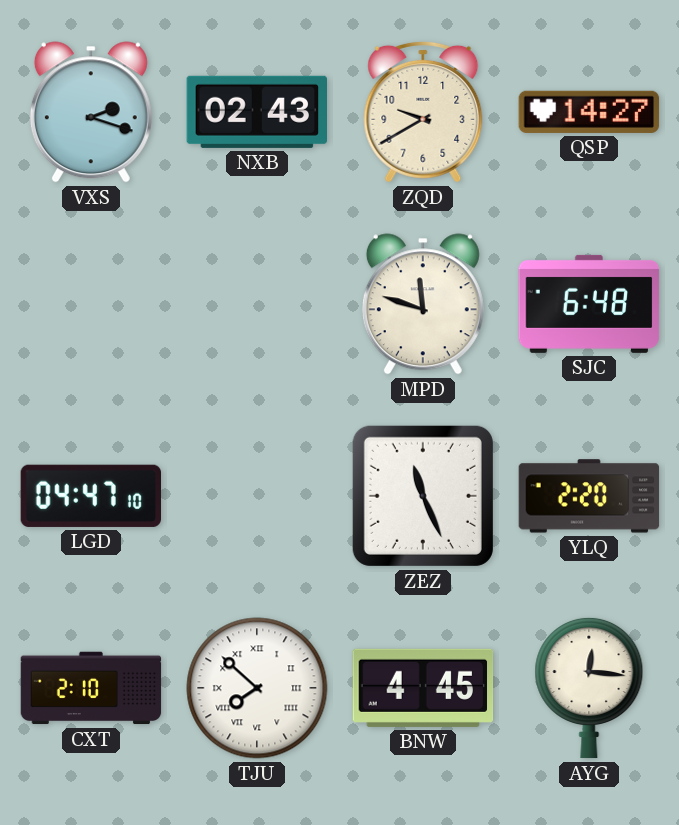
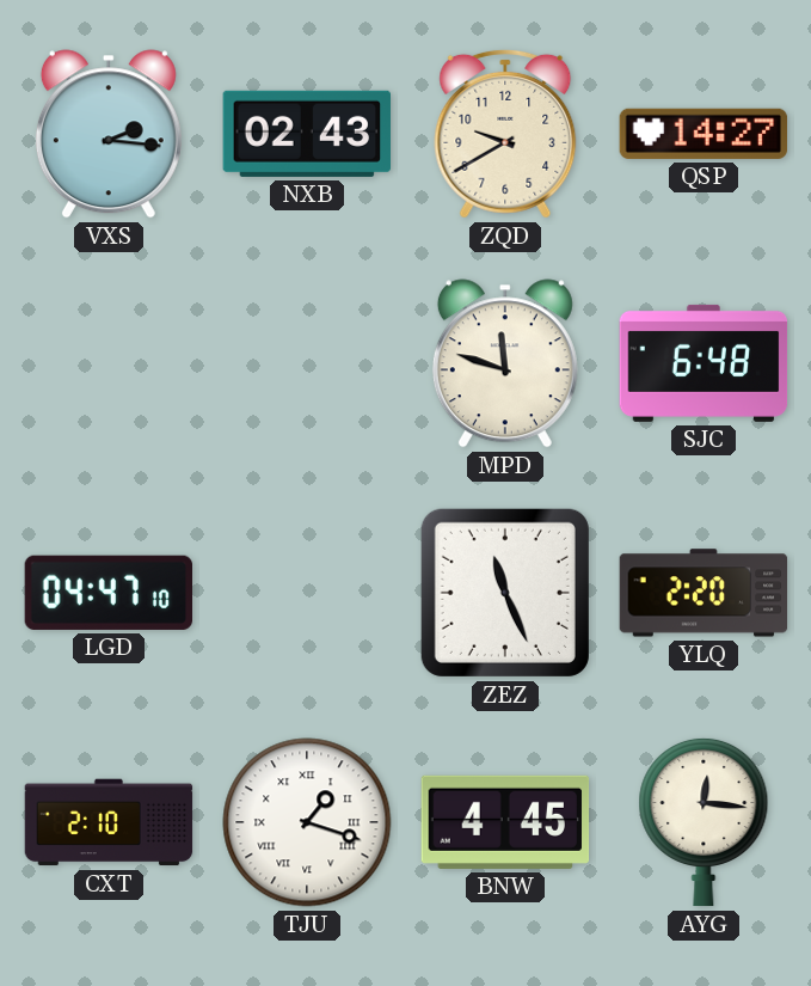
VXS: 2:18 -> 2:16 (109, 134)
TJU: 7:52 -> 1:18 (307, 822)
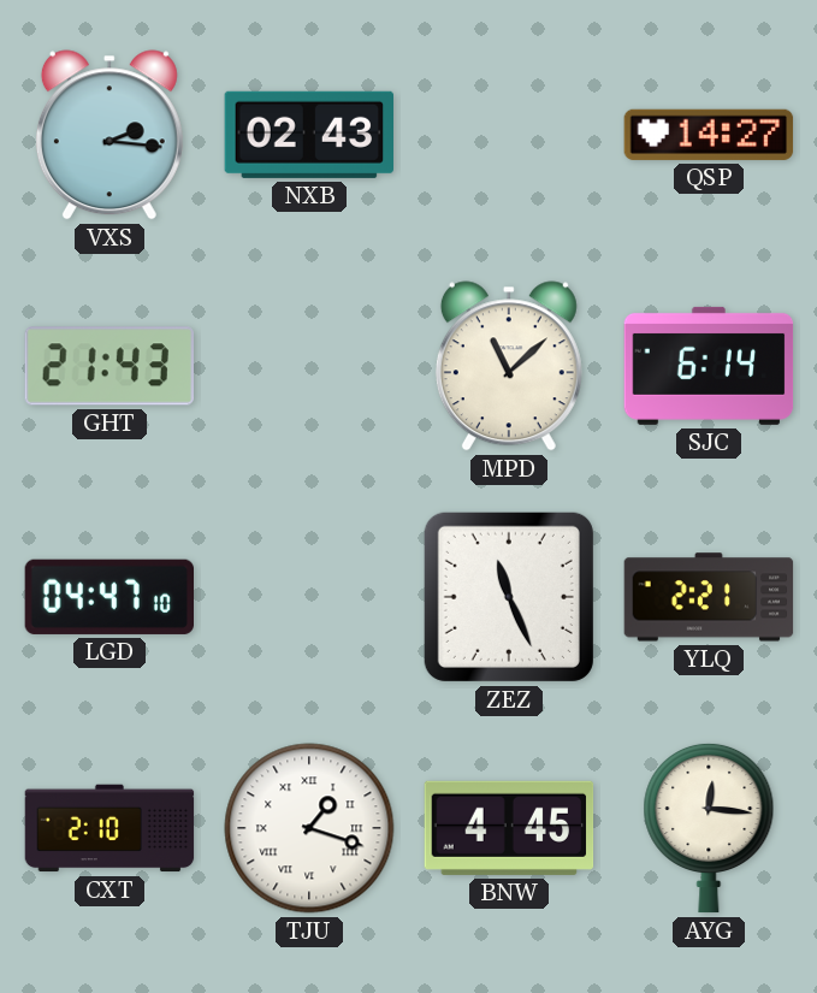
ZQD: 9:40 -> none (505, 134)
GHT: none -> 21:43 (108, 366)
MPD: 11:48 -> 11:08 (509, 366)
SJC: 6:48 -> 6:14 (709, 366)
YLQ: 2:20 -> 2:21 (709, 597)
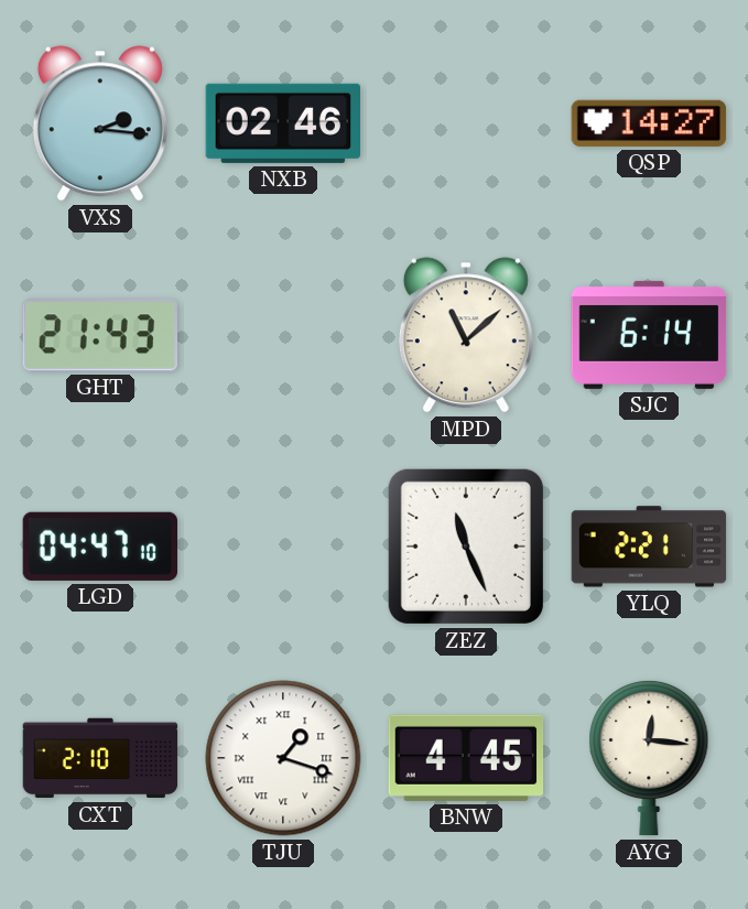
NXB: 02:43 -> 02:46 (283, 123)
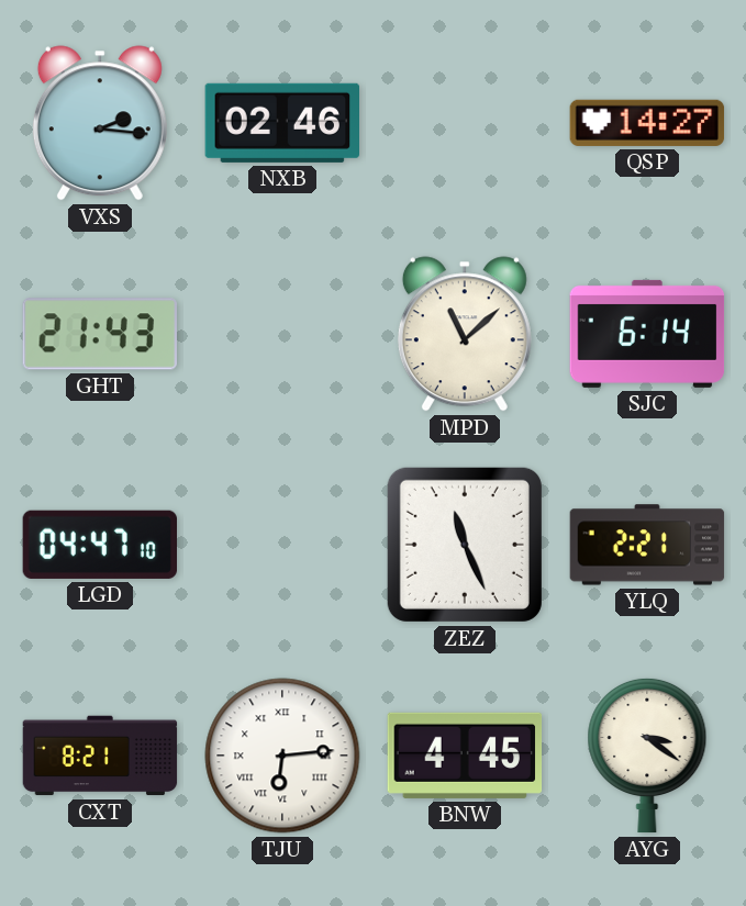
CXT: 2:10 -> 8:21 (100, 756)
TJU: 1:18 -> 6:14 (282, 756)
AYG: 12:16 -> 3:21 (647, 756)
